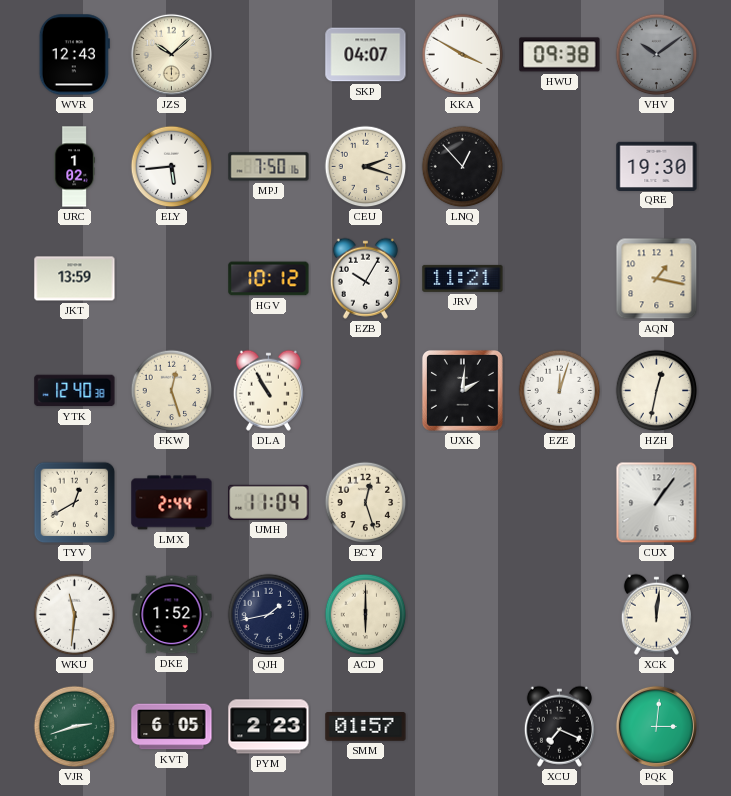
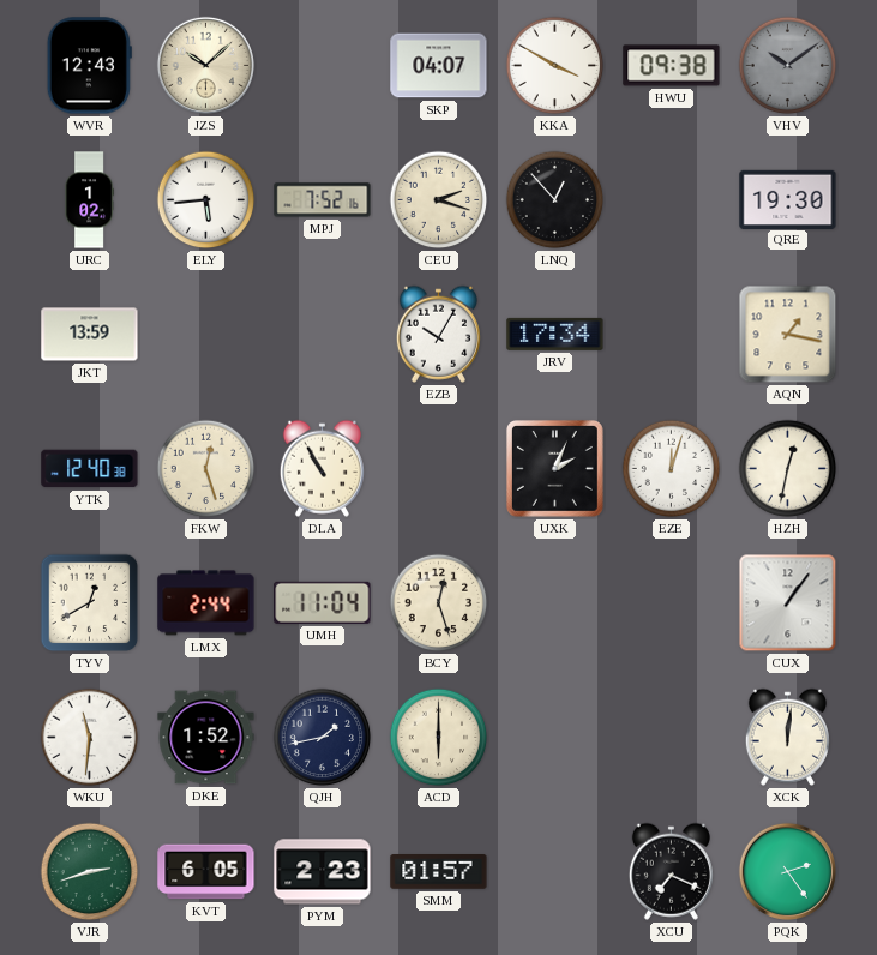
MPJ: 7:50 -> 7:52 (323, 200)
HGV: 10:12 -> none (269, 279)
JRV: 11:21 -> 17:34 (555, 334)
UXK: 2:01 -> 2:04 (554, 468)
PQK: 3:01 -> 2:24 (787, 871)
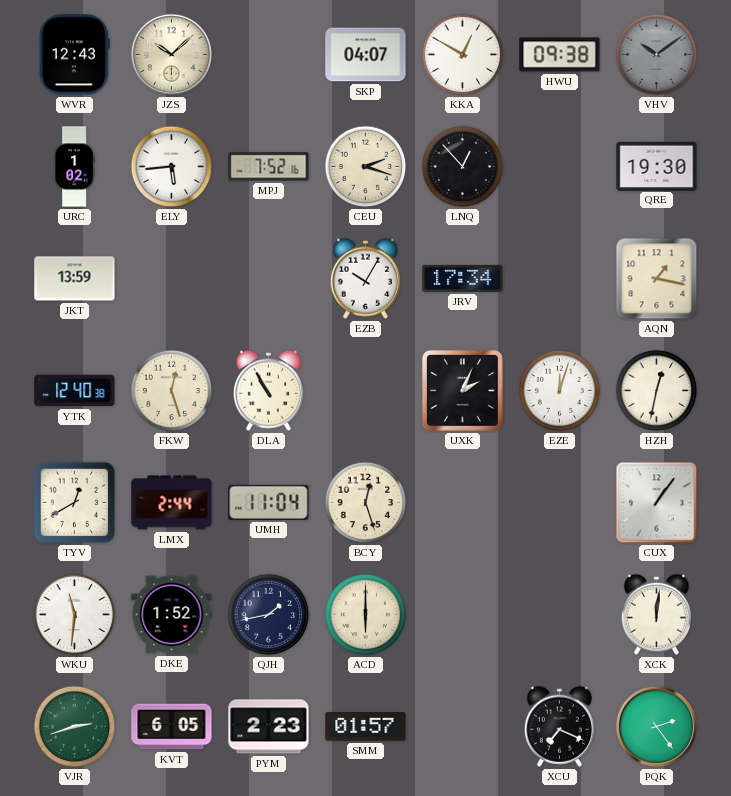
KKA: 3:50 -> 12:50 (463, 55)
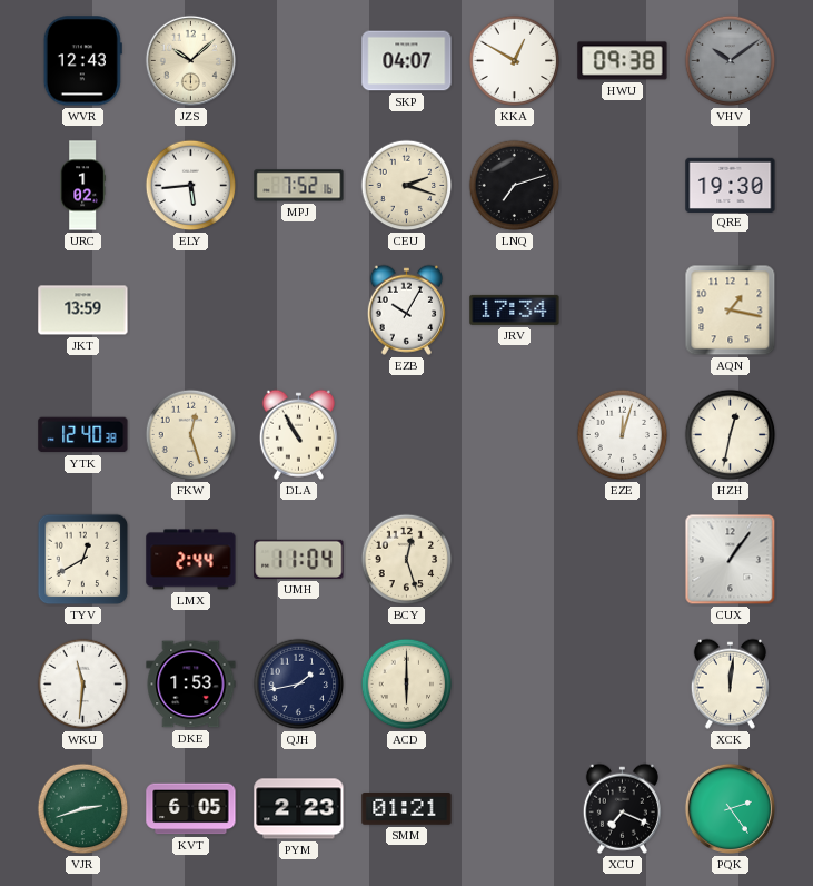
LNQ: 12:53 -> 7:12 (515, 186)
UXK: 2:04 -> none (462, 390)
DKE: 1:52 -> 1:53 (191, 685)
SMM: 01:57 -> 01:21 (407, 809)
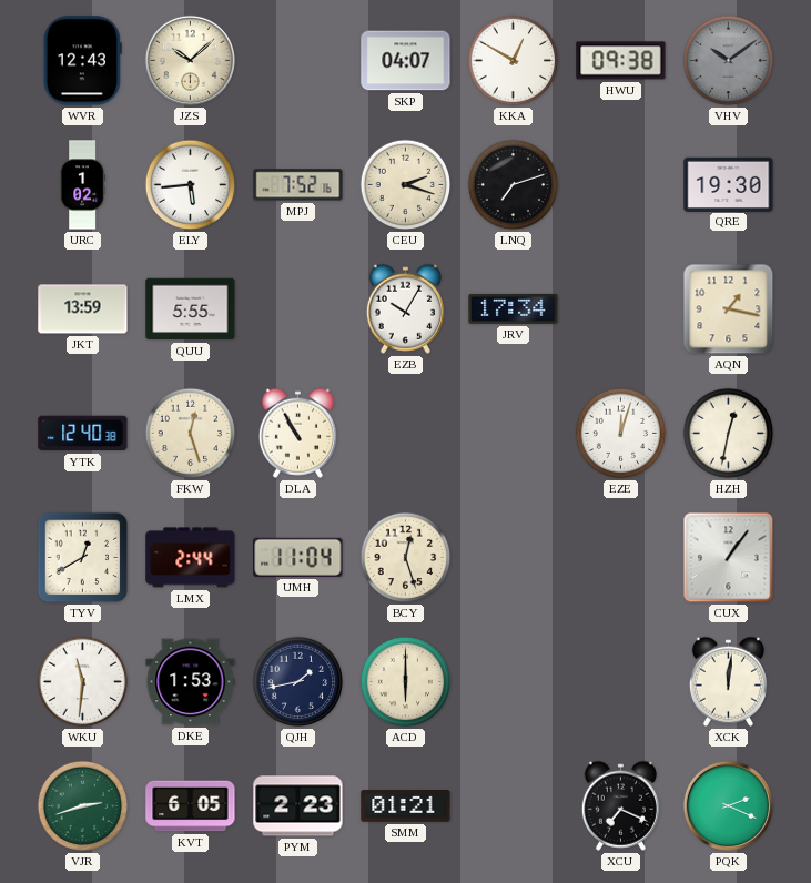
QUU: none -> 5:55 (191, 309)
PQK: 2:24 -> 2:19 (728, 805)
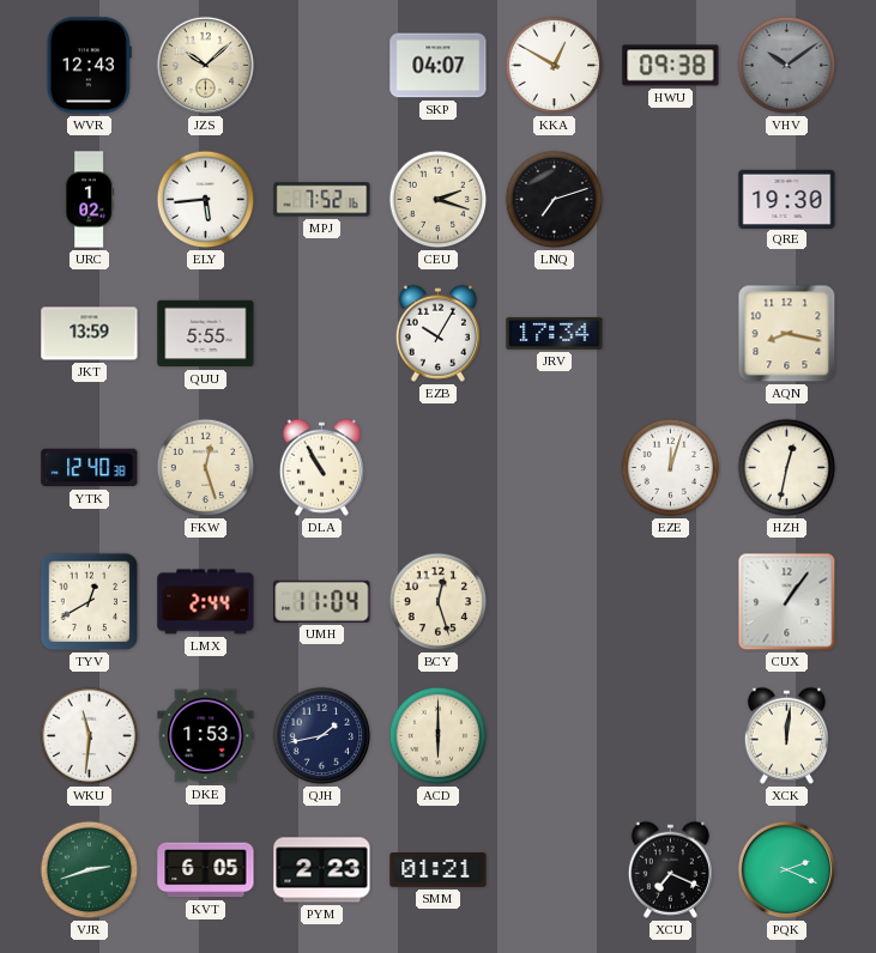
AQN: 1:17 -> 8:17 (787, 334)
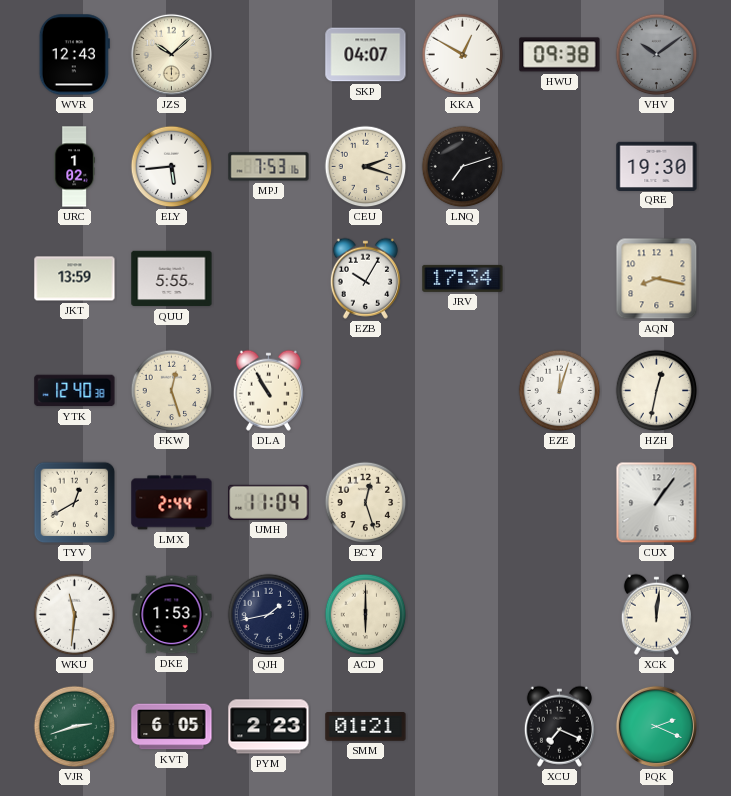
MPJ: 7:52 -> 7:53 (269, 167)
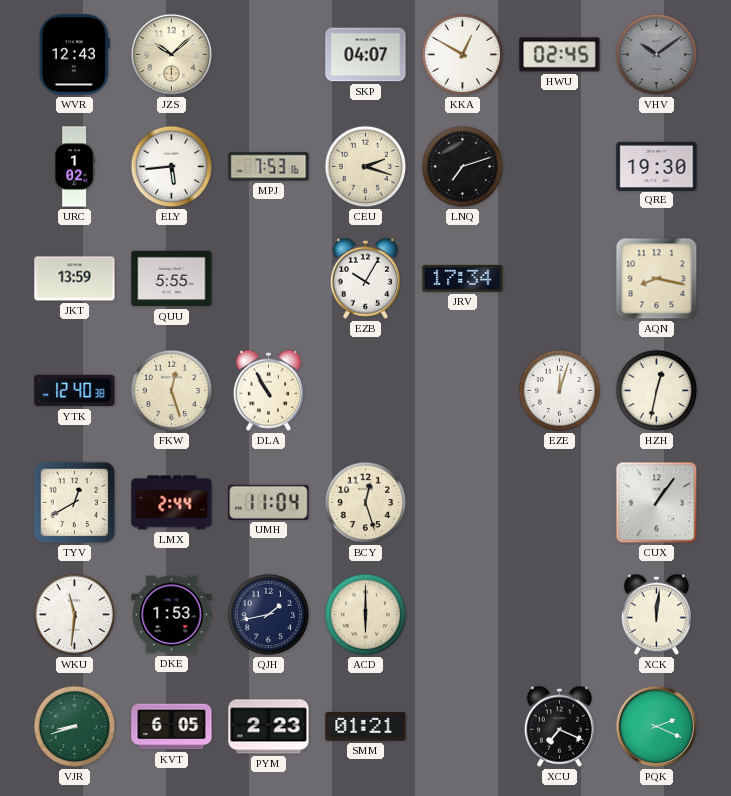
HWU: 09:38 -> 02:45 (560, 55)
VJR: 2:42 -> 8:42 (75, 727)
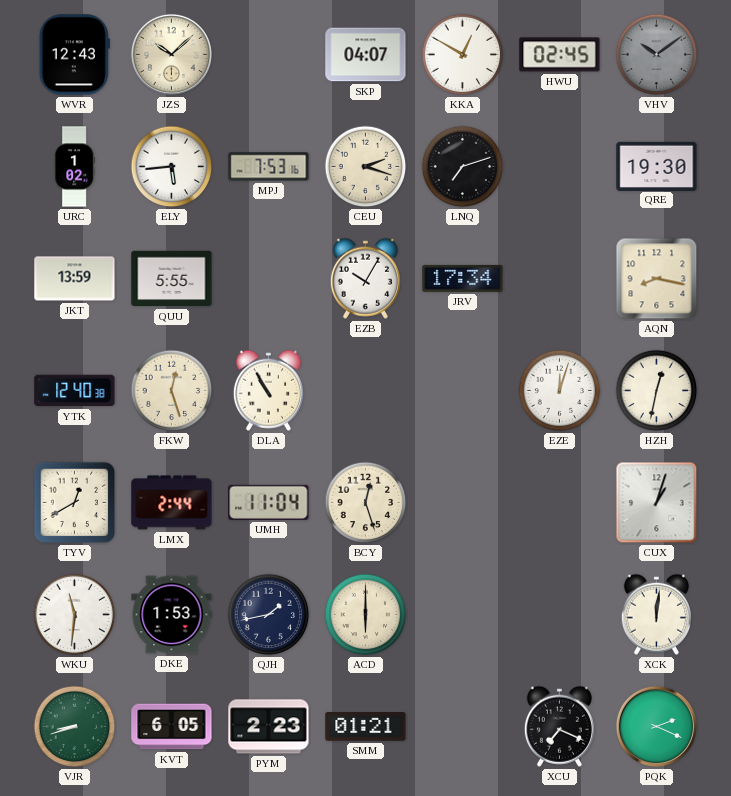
CUX: 1:06 -> 1:03 (657, 503)
